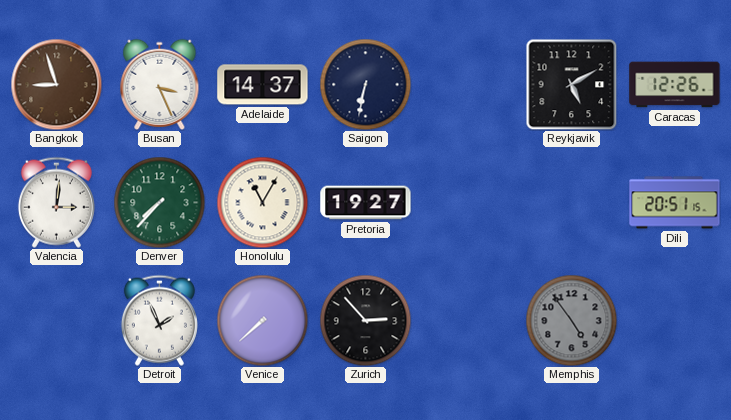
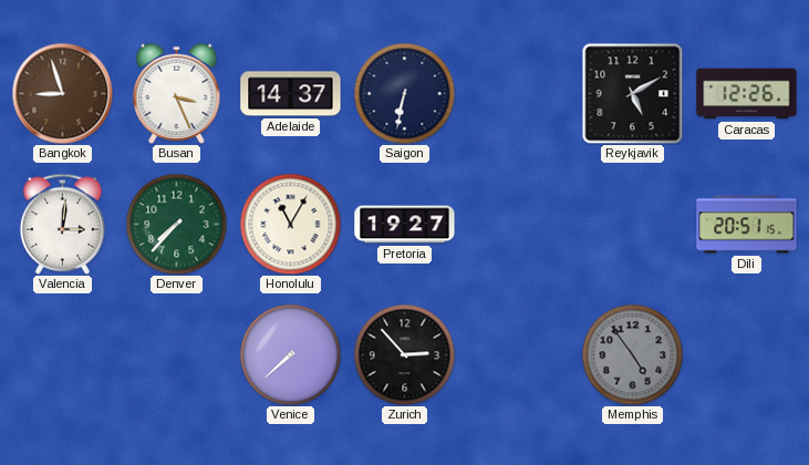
Detroit: 1:56 -> none (159, 320)
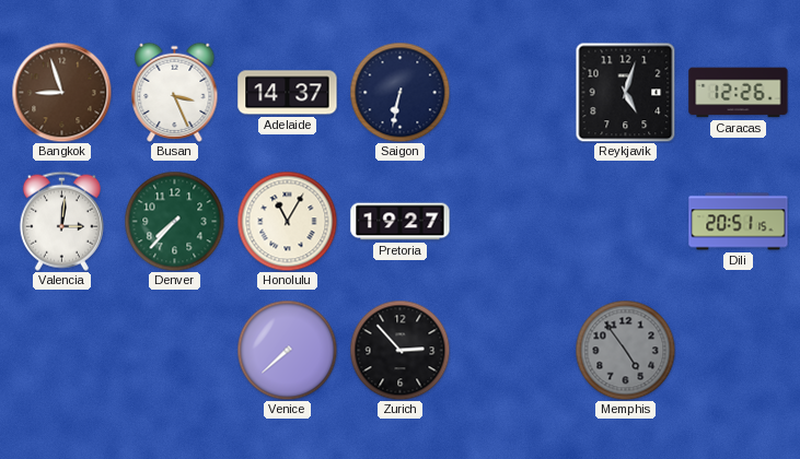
Reykjavik: 5:10 -> 5:03 (625, 92)
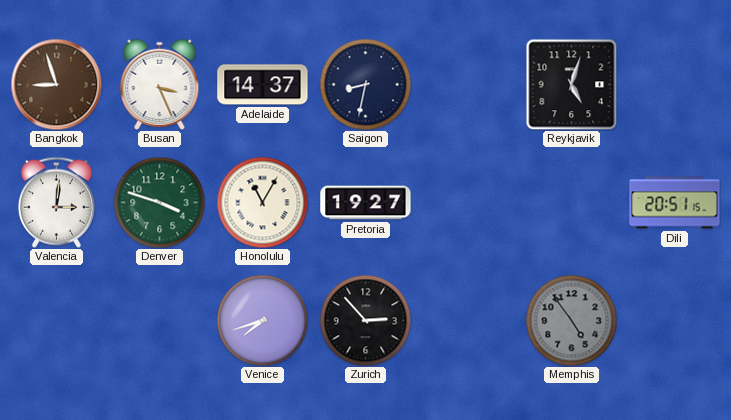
Saigon: 6:32 -> 8:32 (365, 84)
Caracas: 12:26 -> none (739, 93)
Denver: 7:37 -> 3:48 (159, 202)
Venice: 7:38 -> 7:42 (262, 320)
